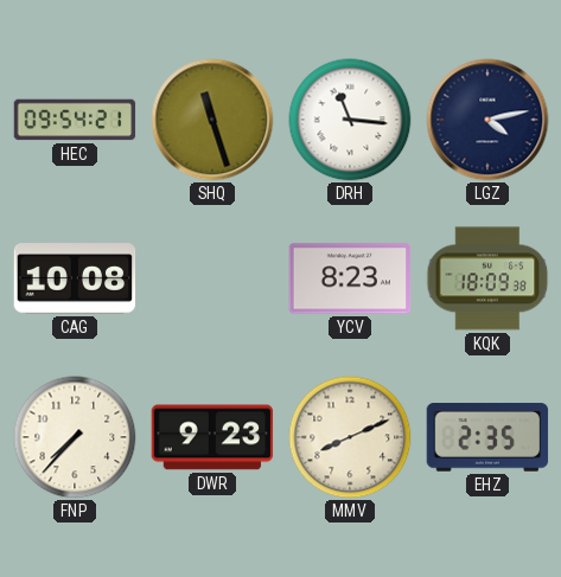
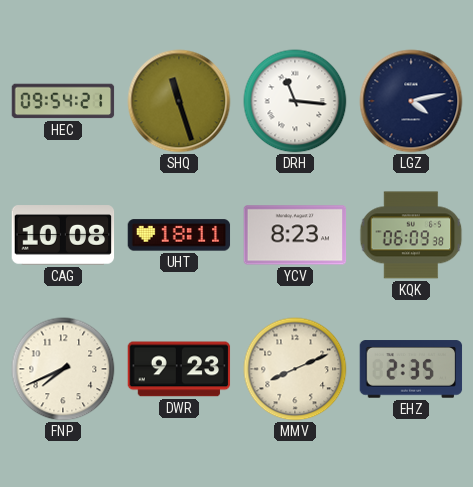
UHT: none -> 18:11 (179, 235)
KQK: 18:09 -> 06:09 (411, 235)
FNP: 7:37 -> 7:41 (63, 369)
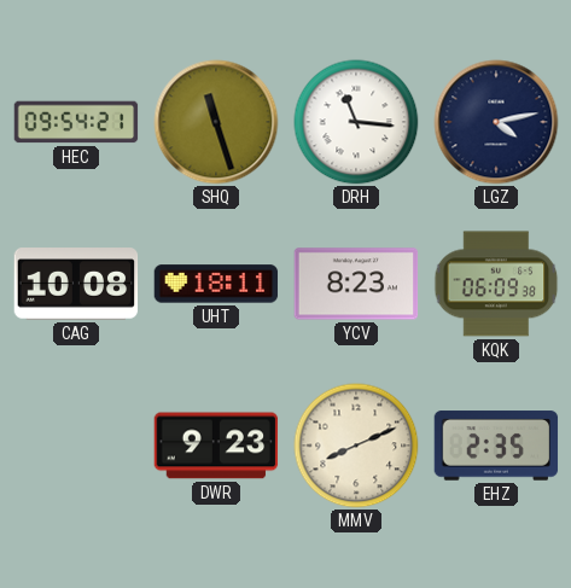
FNP: 7:41 -> none (63, 369)
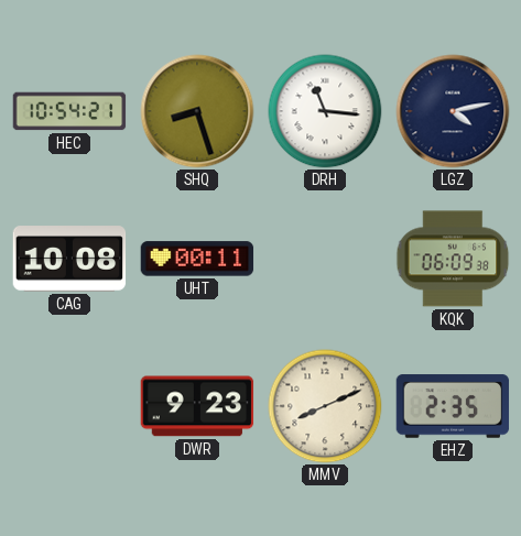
HEC: 09:54 -> 10:54 (69, 111)
SHQ: 11:27 -> 8:27 (197, 111)
UHT: 18:11 -> 00:11 (197, 259)
YCV: 8:23 -> none (356, 284)
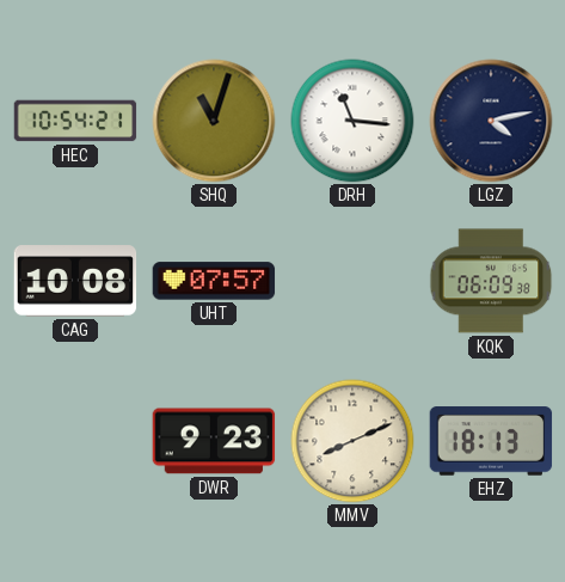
SHQ: 8:27 -> 11:03 (214, 121)
UHT: 00:11 -> 07:57 (214, 281)
EHZ: 2:35 -> 18:13 (491, 441)
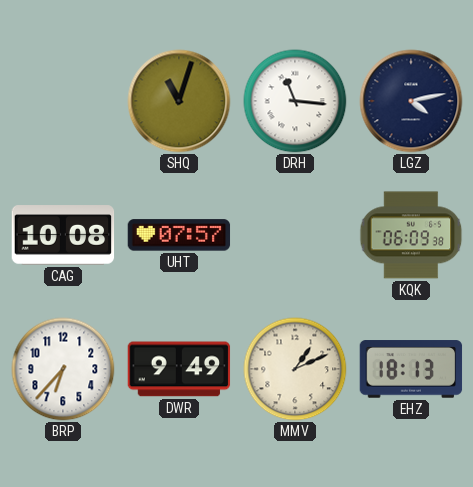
HEC: 10:54 -> none (75, 121)
BRP: none -> 6:37 (63, 369)
DWR: 9:23 -> 9:49 (179, 369)
MMV: 8:11 -> 1:11 (295, 369)
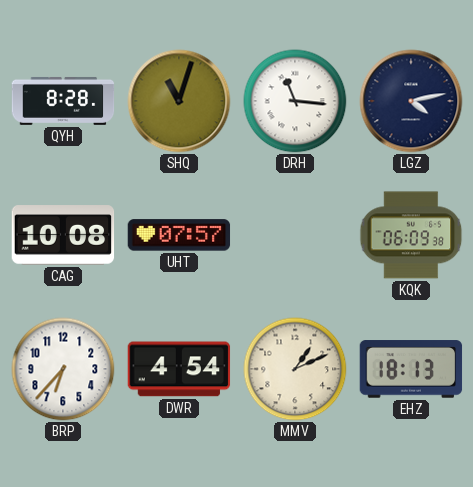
QYH: none -> 8:28 (63, 101)
DWR: 9:49 -> 4:54 (179, 369)
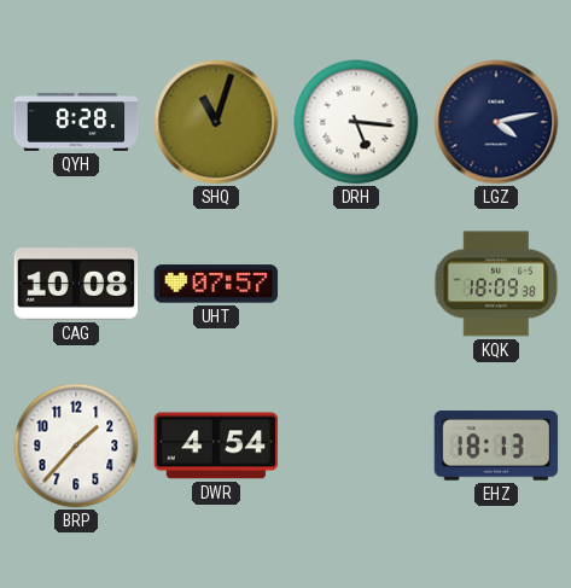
DRH: 11:16 -> 5:16 (356, 122)
KQK: 06:09 -> 18:09 (496, 284)
BRP: 6:37 -> 1:37 (76, 446)
MMV: 1:11 -> none (295, 369)
